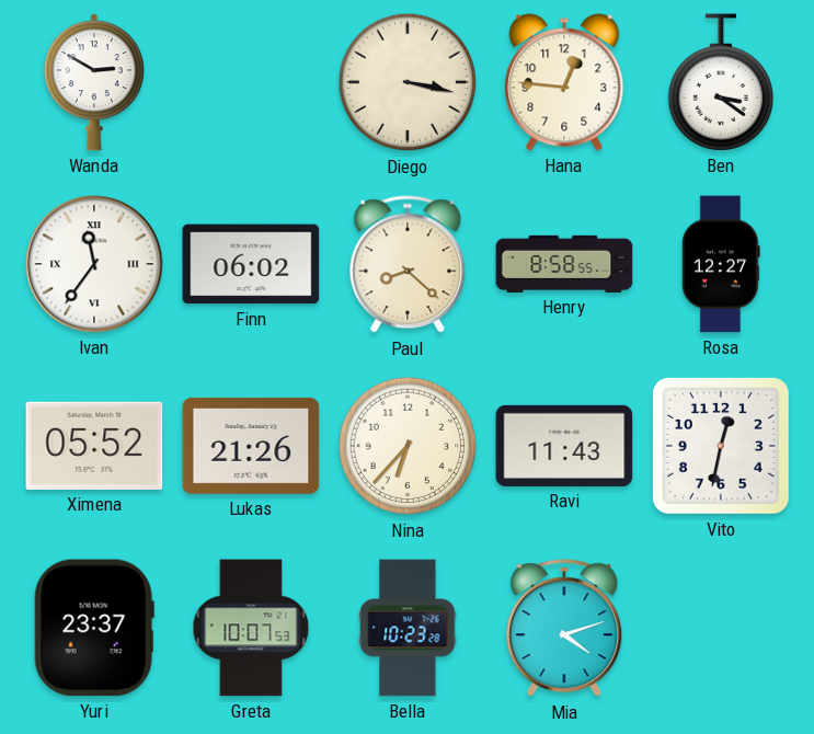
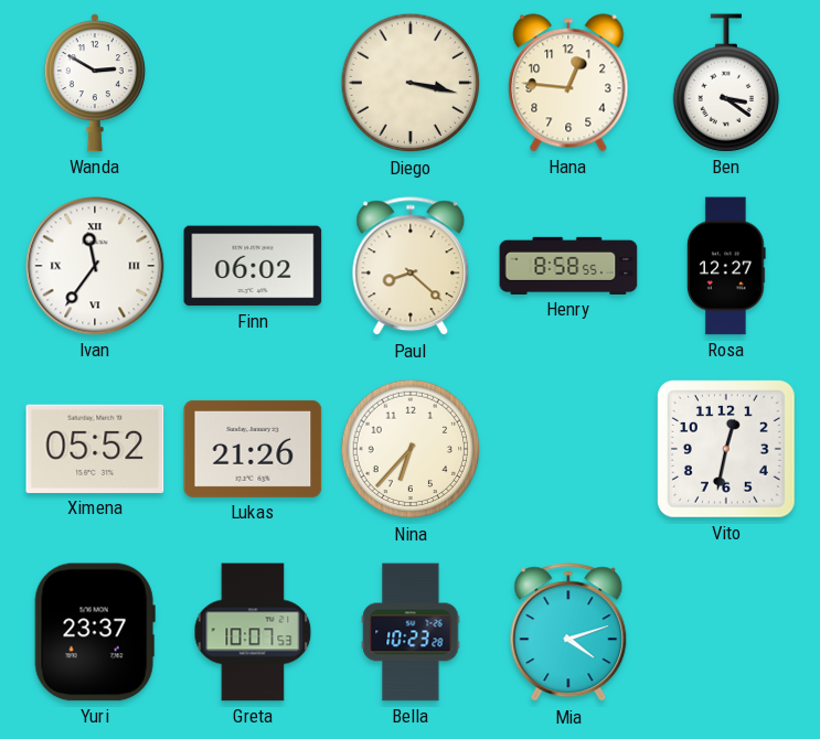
Ravi: 11:43 -> none (564, 446)
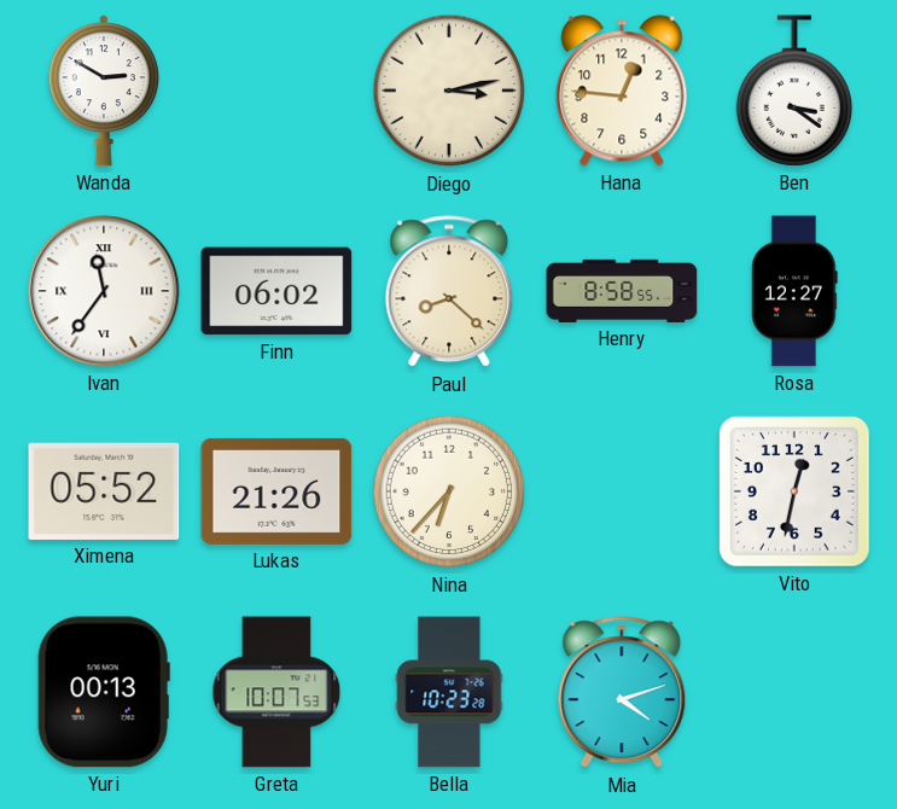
Diego: 3:17 -> 3:13 (449, 91)
Yuri: 23:37 -> 00:13 (104, 692)
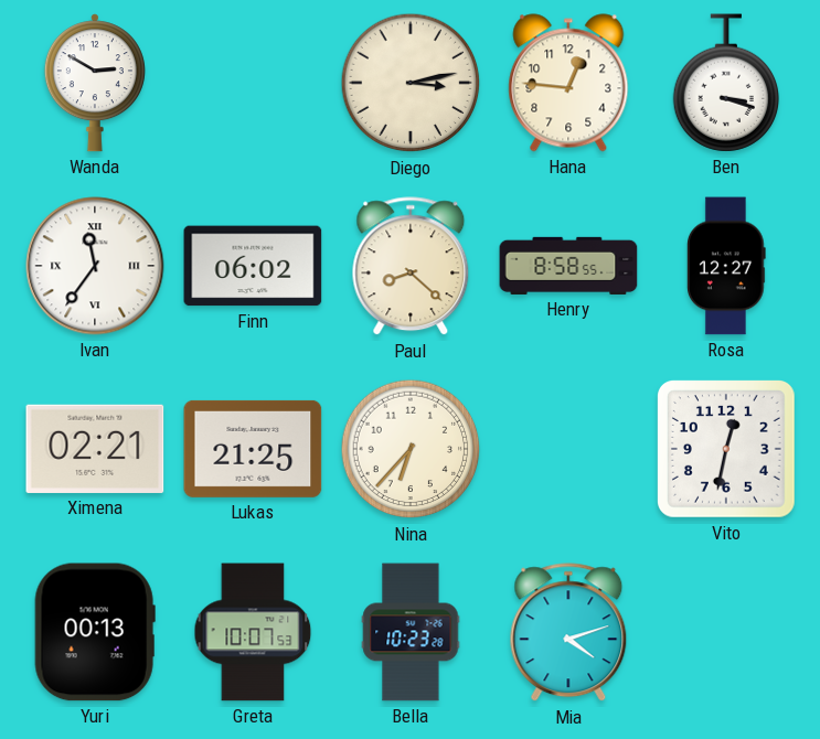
Ben: 3:21 -> 3:18 (725, 83)
Ximena: 05:52 -> 02:21 (95, 449)
Lukas: 21:26 -> 21:25 (253, 449)
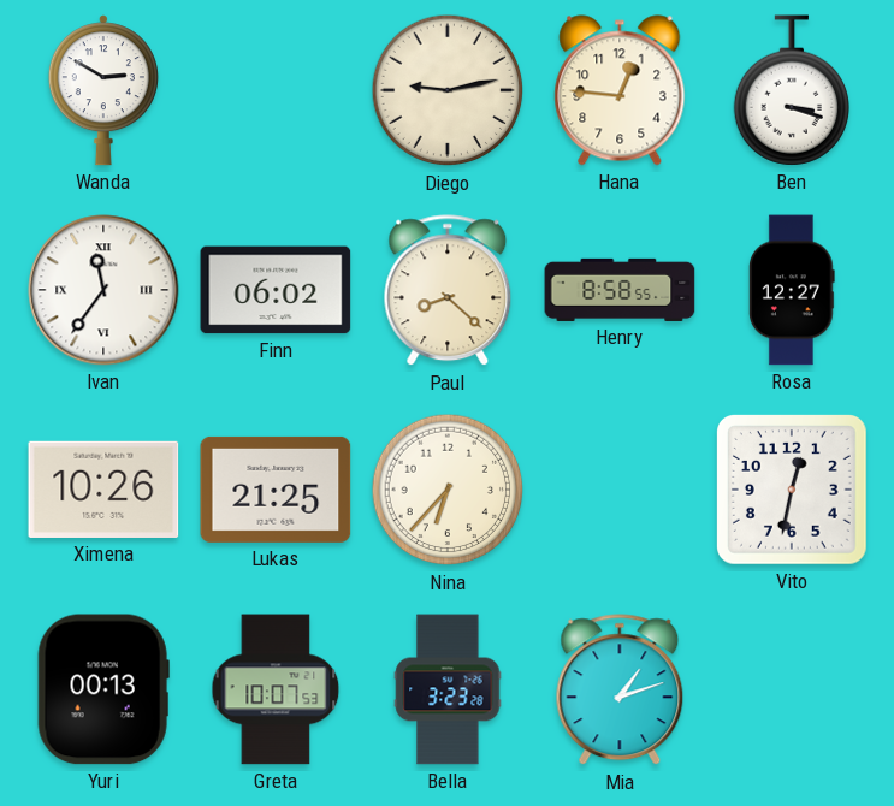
Diego: 3:13 -> 9:13 (448, 90)
Ximena: 02:21 -> 10:26 (103, 490)
Bella: 10:23 -> 3:23 (448, 689)
Mia: 4:12 -> 1:12 (620, 691)
